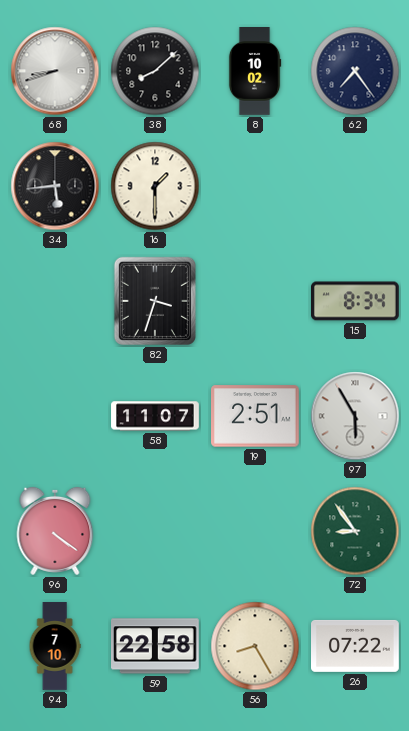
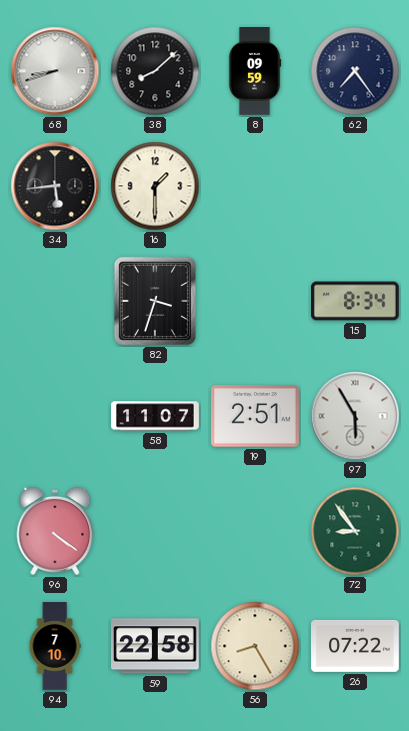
8: 10:02 -> 09:59 (255, 72)
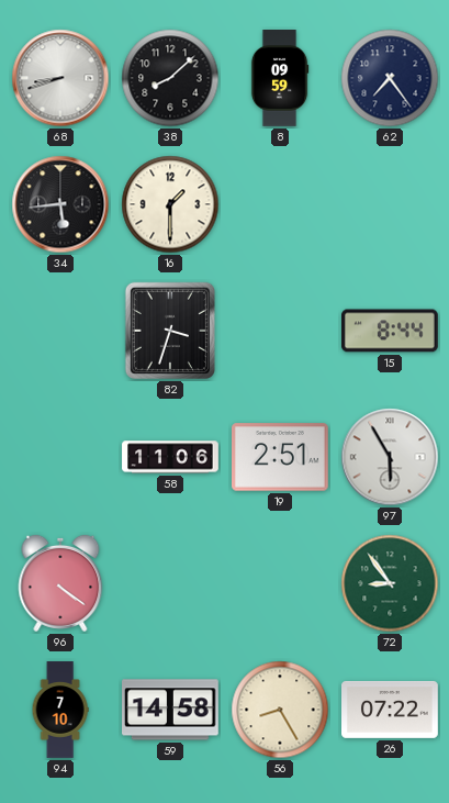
15: 8:34 -> 8:44 (391, 331)
58: 11:07 -> 11:06 (170, 457)
59: 22:58 -> 14:58 (171, 710)
